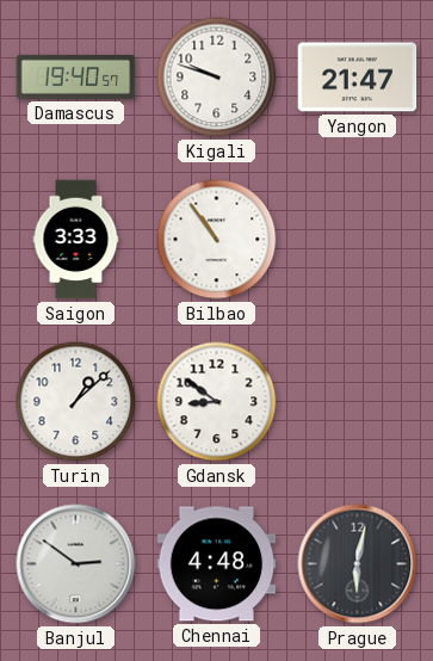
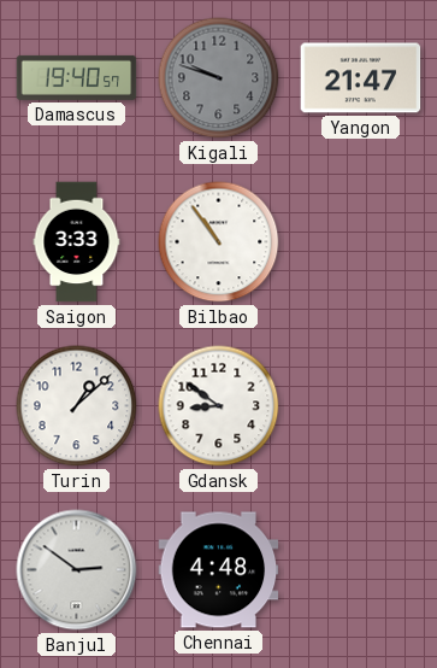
Kigali dial: white -> grey (219, 78)
Prague: 6:02 -> none (358, 564)
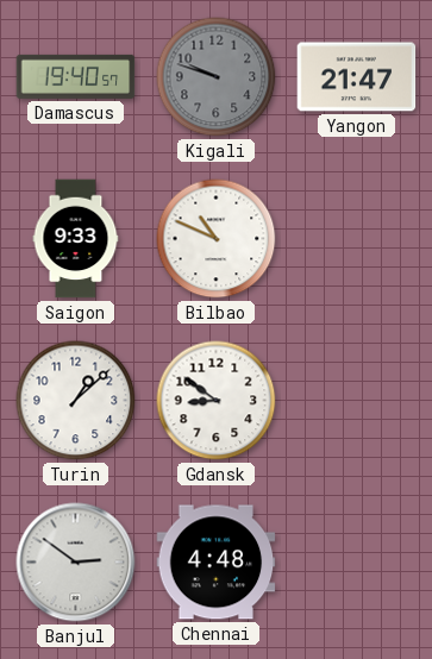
Saigon: 3:33 -> 9:33 (76, 239)
Bilbao: 10:54 -> 10:49 (217, 239)
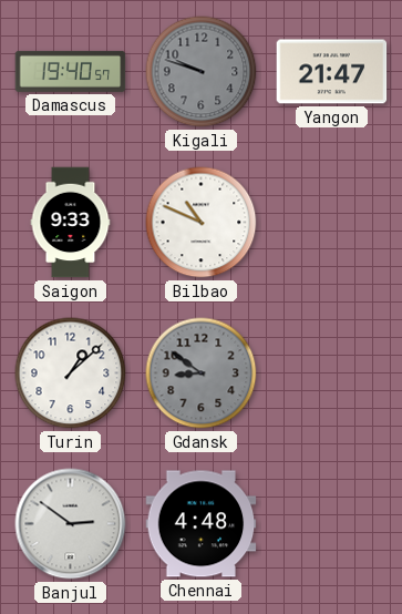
Gdansk dial: white -> grey (202, 373)
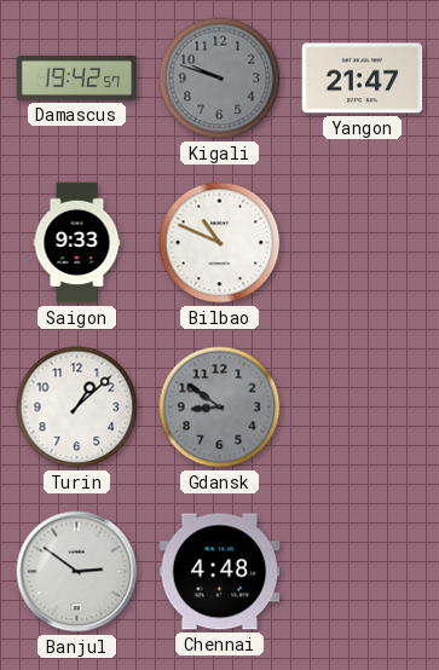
Damascus: 19:40 -> 19:42 (77, 77)
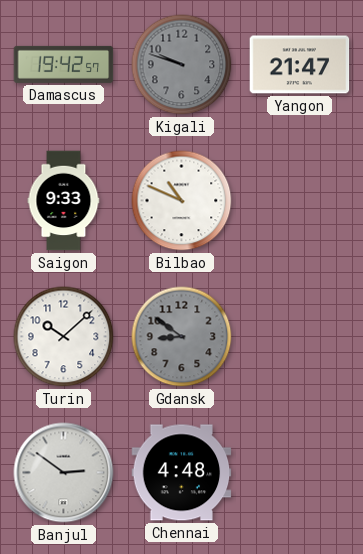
Turin: 1:08 -> 10:08 (64, 337)
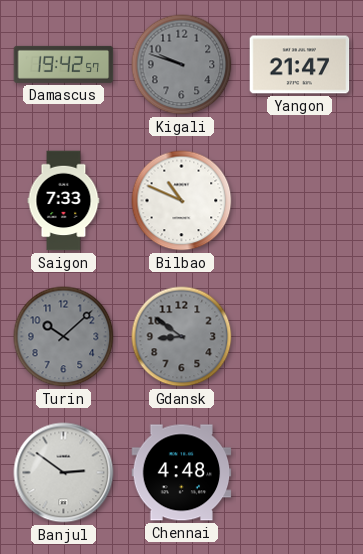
Saigon: 9:33 -> 7:33 (64, 201)
Turin dial: white -> grey (64, 337)
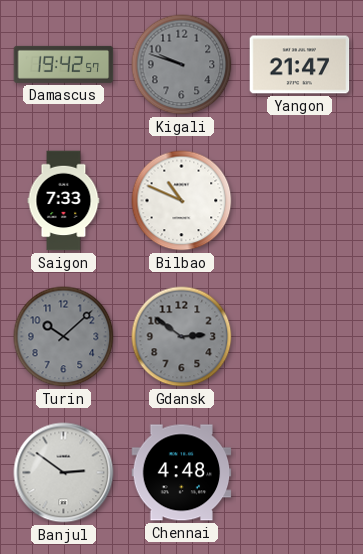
Gdansk: 8:51 -> 2:51 (182, 337)
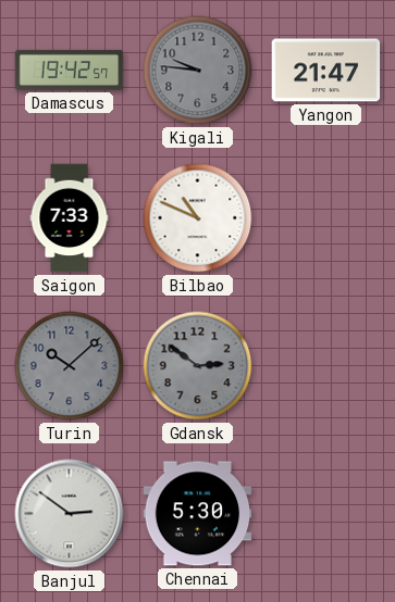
Kigali: 9:48 -> 9:46 (198, 71)
Chennai: 4:48 -> 5:30 (198, 514)
